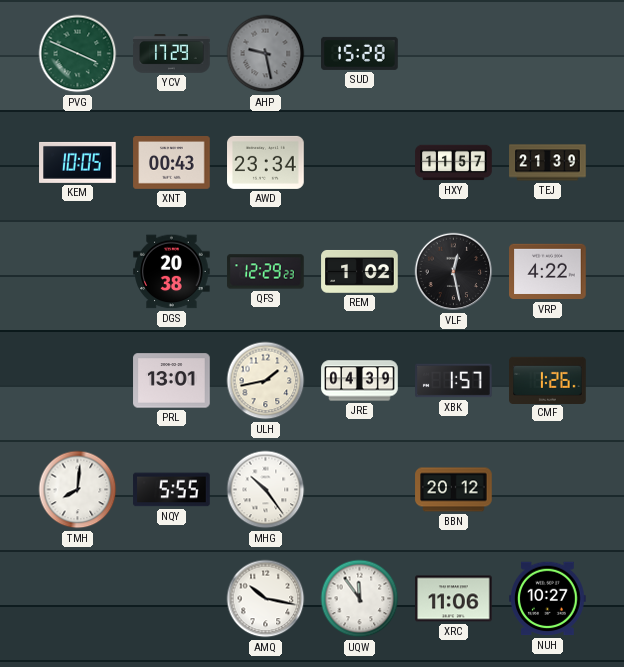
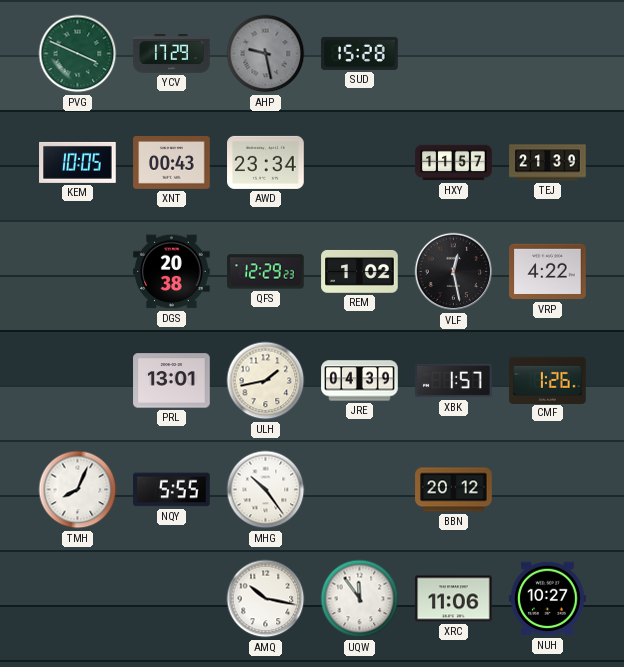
TMH: 8:01 -> 8:04 (78, 490)
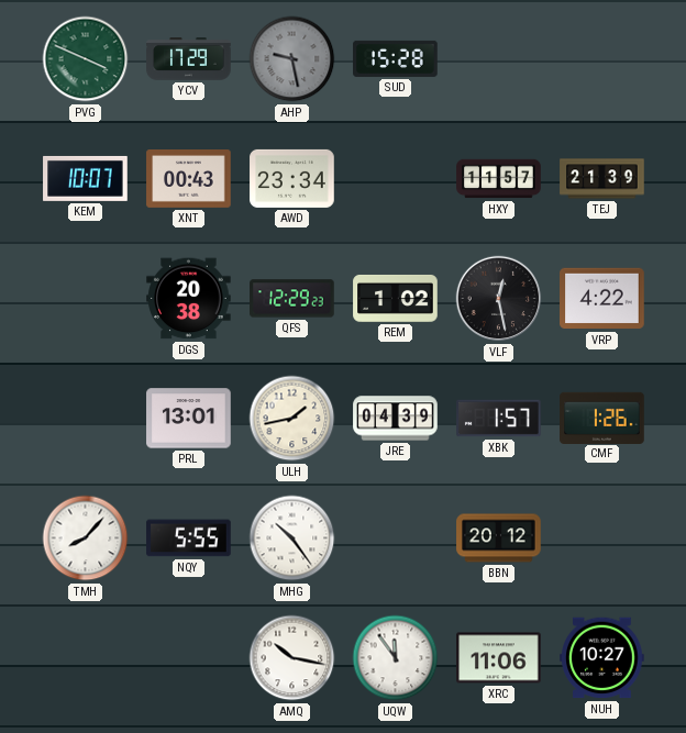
KEM: 10:05 -> 10:07 (86, 178)
TMH: 8:04 -> 8:07 (86, 538)
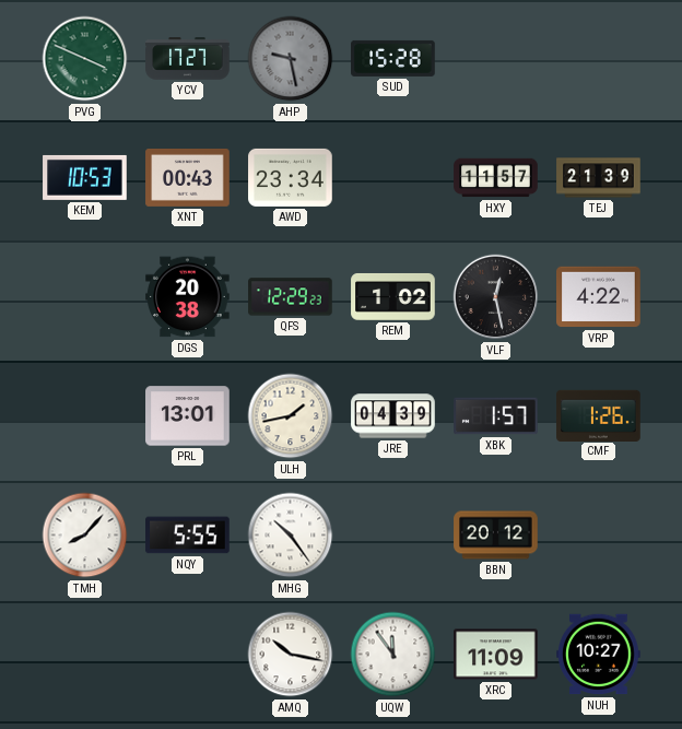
YCV: 17:29 -> 17:27 (188, 59)
KEM: 10:07 -> 10:53 (85, 177)
XRC: 11:06 -> 11:09 (496, 655)
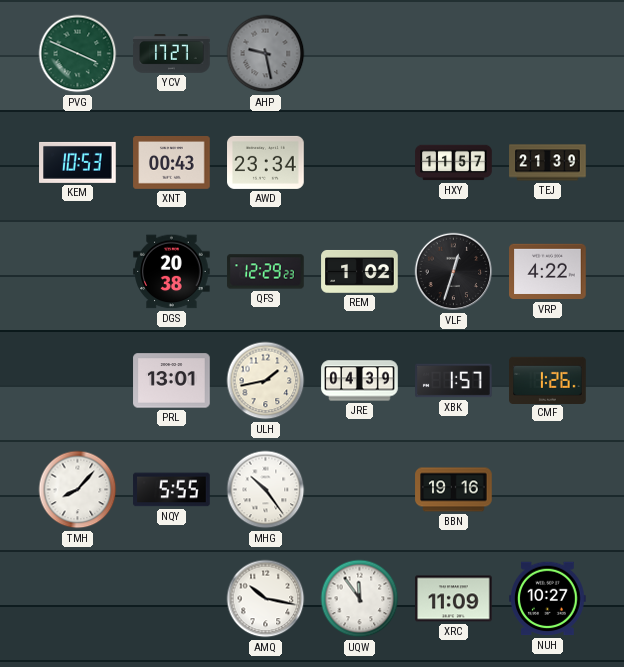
SUD: 15:28 -> none (393, 58)
VLF: 12:28 -> 12:33 (454, 272)
BBN: 20:12 -> 19:16 (454, 490)
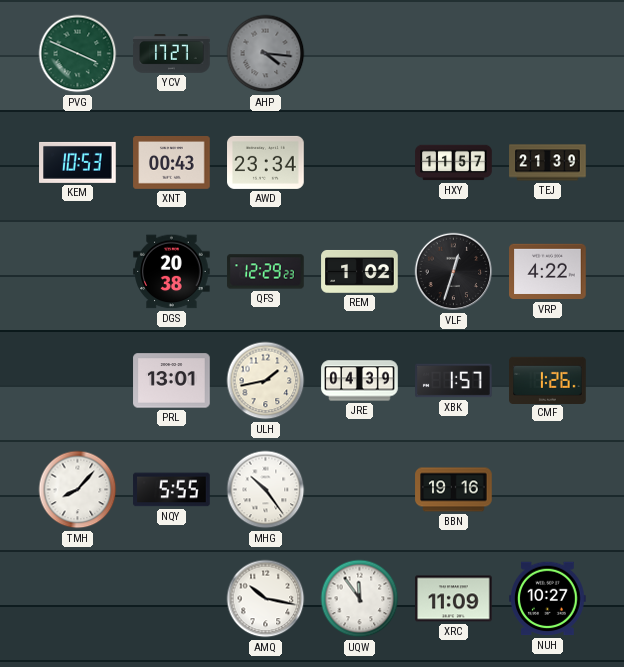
AHP: 9:28 -> 4:16 (266, 54)
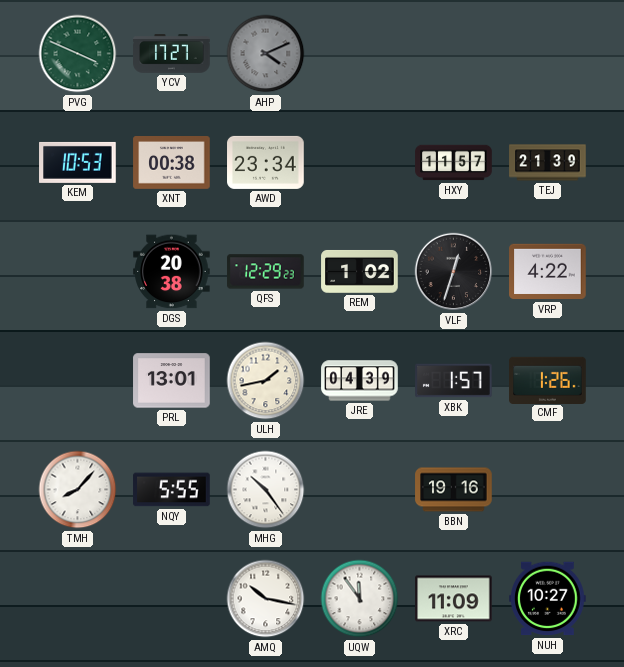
AHP: 4:16 -> 4:11 (266, 54)
XNT: 00:43 -> 00:38 (172, 163)
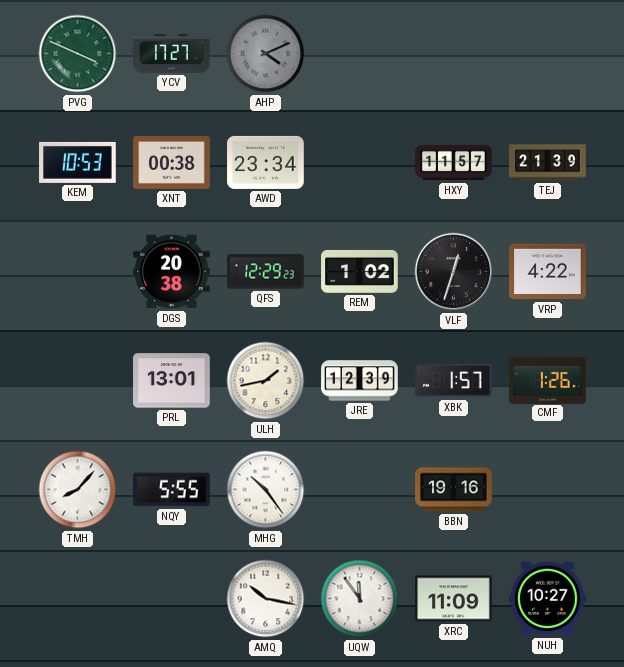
JRE: 04:39 -> 12:39 (360, 381)
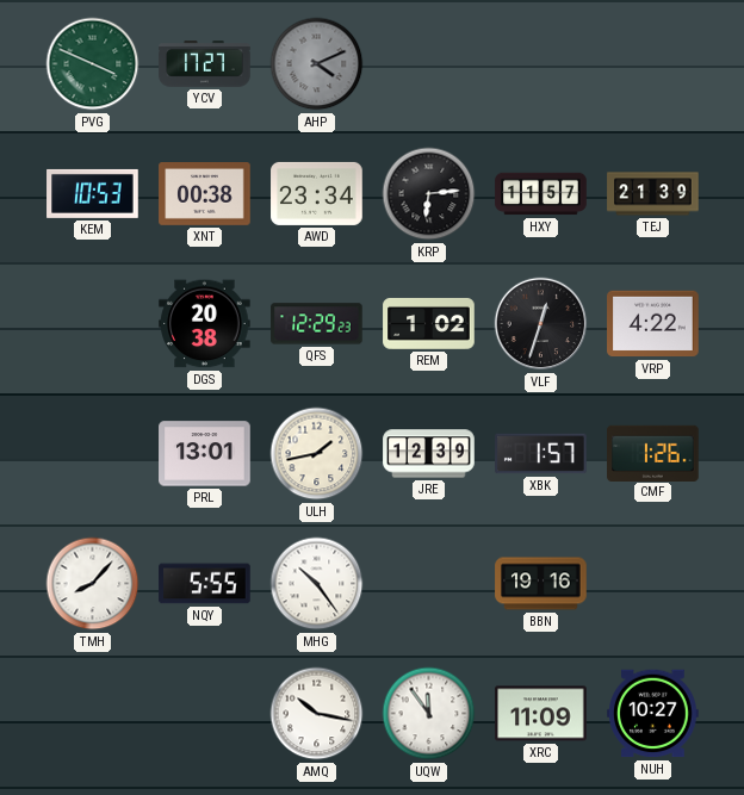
KRP: none -> 6:14 (429, 194)
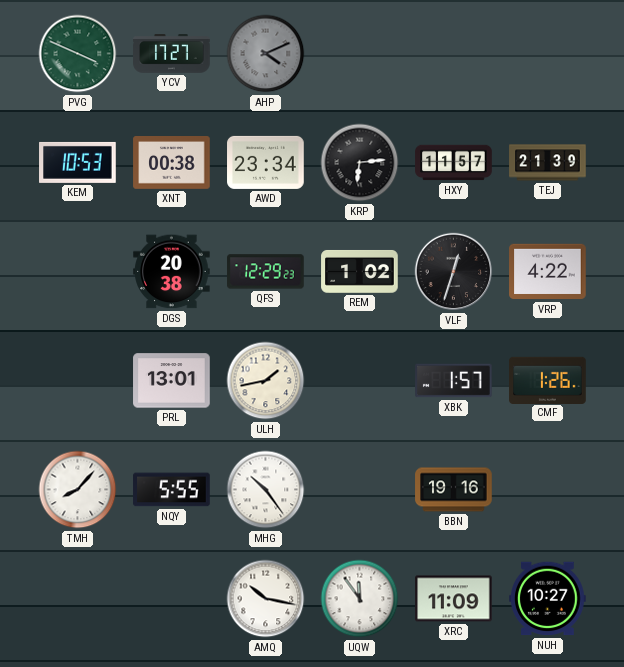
JRE: 12:39 -> none (429, 454)
